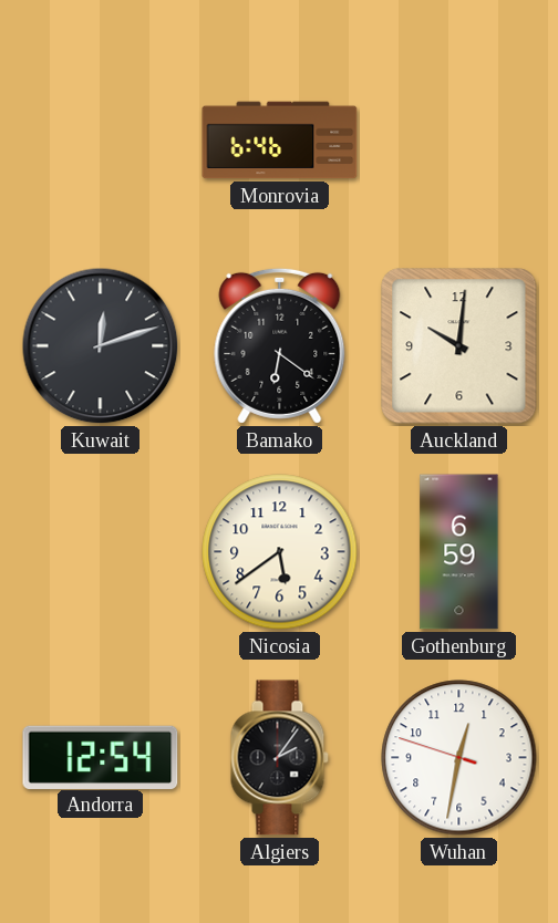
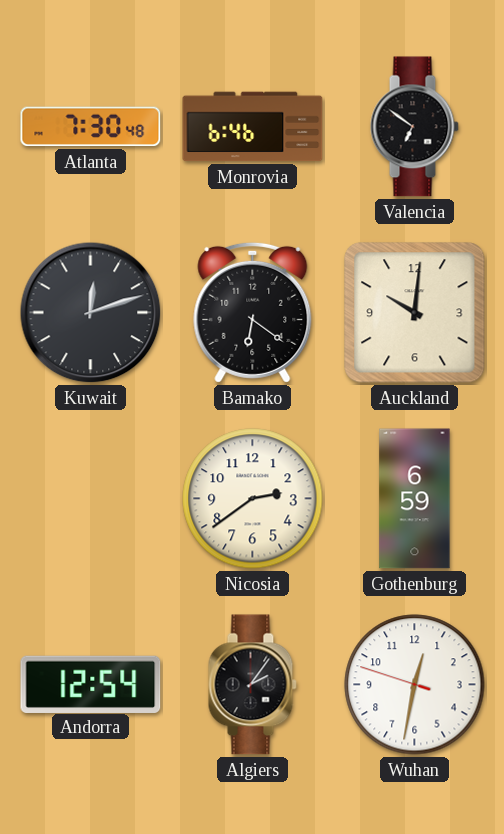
Atlanta: none -> 7:30 (91, 127)
Valencia: none -> 6:51 (414, 127)
Nicosia: 5:39 -> 2:39 (253, 499)
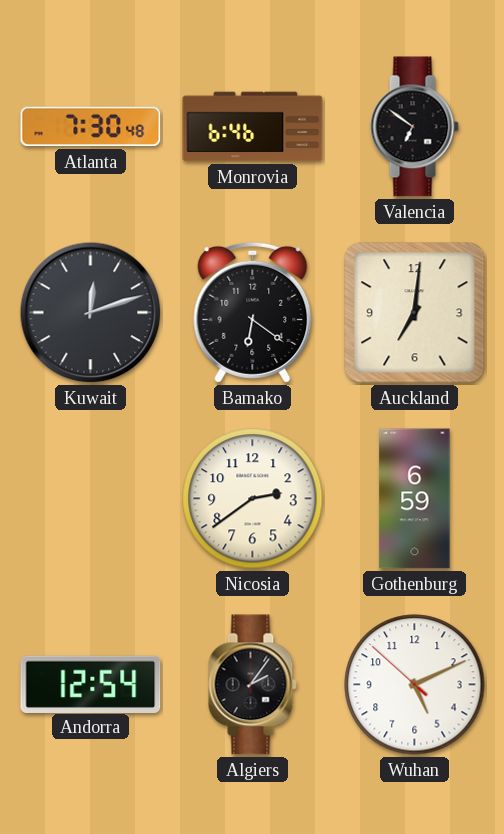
Auckland: 10:01 -> 7:01 (415, 313)
Wuhan: 12:31 -> 5:10 (415, 685)
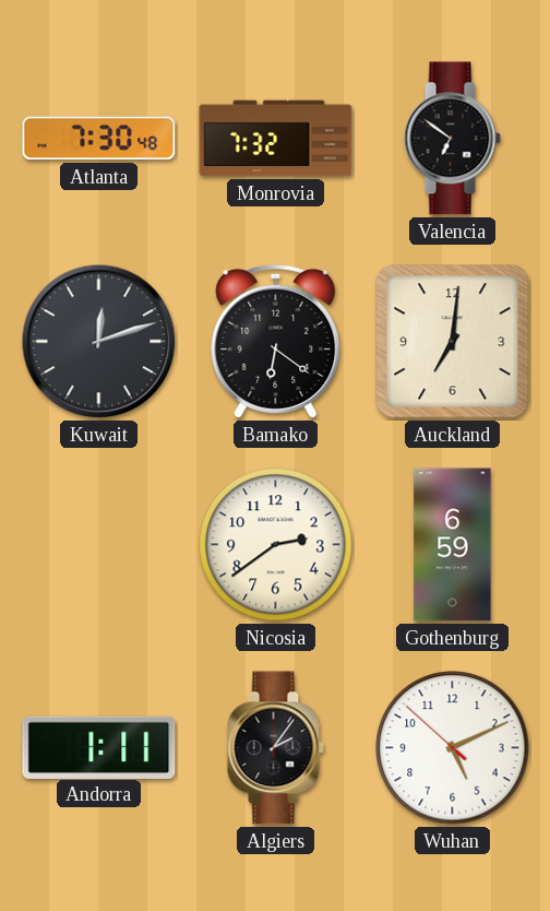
Monrovia: 6:46 -> 7:32 (276, 139)
Andorra: 12:54 -> 1:11 (99, 747)
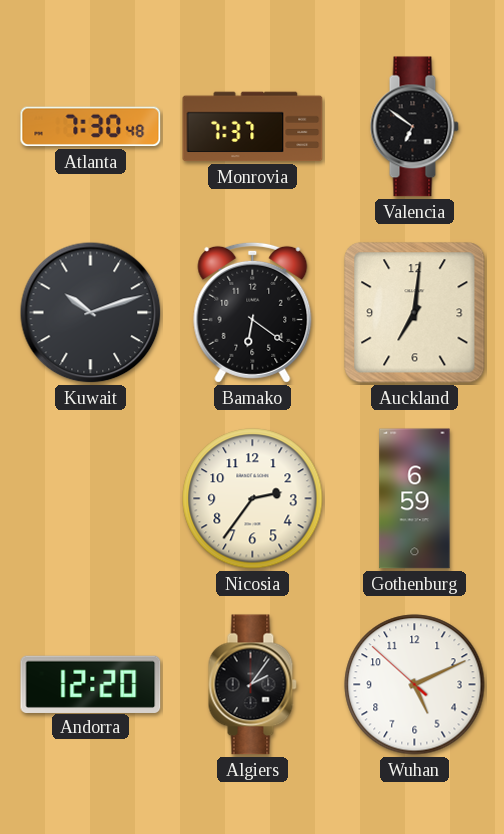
Monrovia: 7:32 -> 7:37 (253, 127)
Kuwait: 12:12 -> 10:12 (91, 313)
Nicosia: 2:39 -> 2:36 (253, 499)
Andorra: 1:11 -> 12:20 (91, 684)
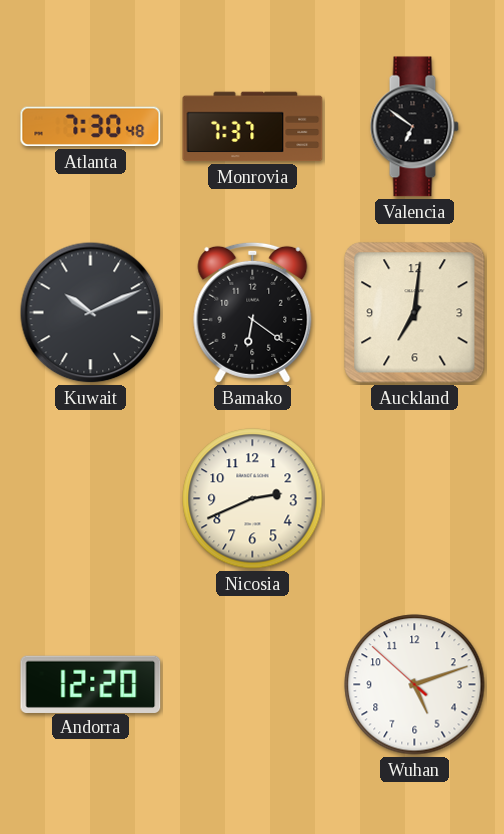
Kuwait: 10:12 -> 10:11 (91, 313)
Nicosia: 2:36 -> 2:41 (253, 499)
Gothenburg: 6:59 -> none (415, 499)
Algiers: 2:06 -> none (252, 685)
Wuhan: 5:10 -> 5:11 (415, 685)
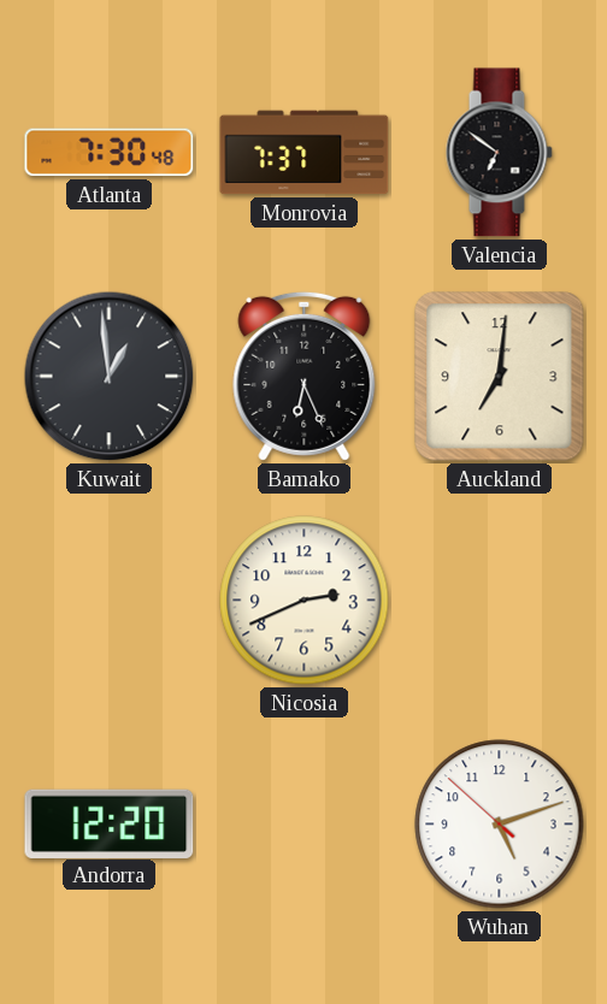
Kuwait: 10:11 -> 12:59 (110, 377)
Bamako: 6:21 -> 6:26 (305, 376)
